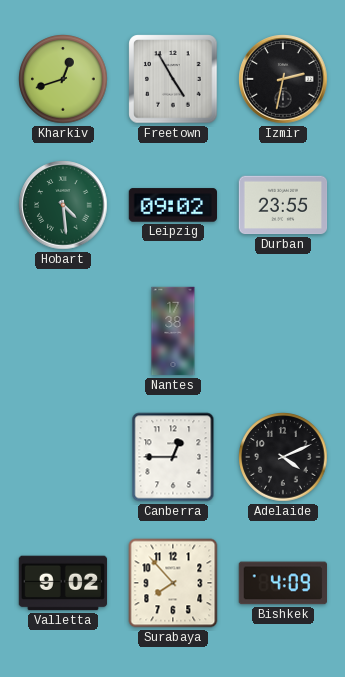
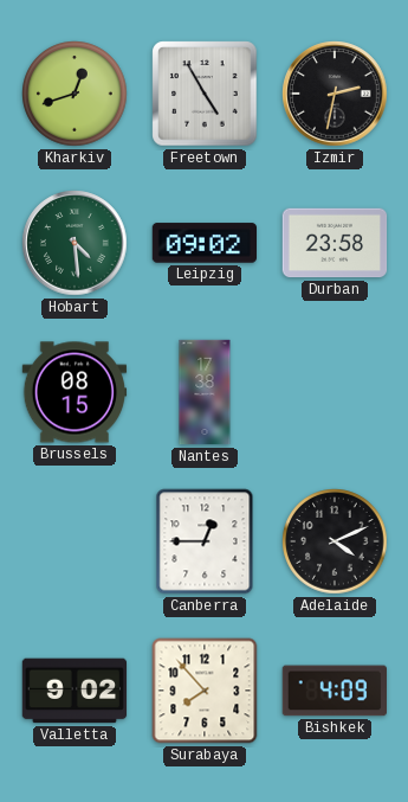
Durban: 23:55 -> 23:58 (335, 243)
Brussels: none -> 08:15 (75, 392)
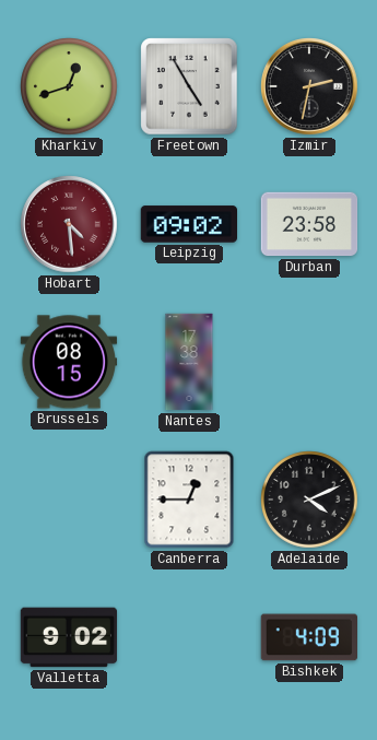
Hobart dial: green -> burgundy (69, 224)
Surabaya: 7:53 -> none (205, 691)
